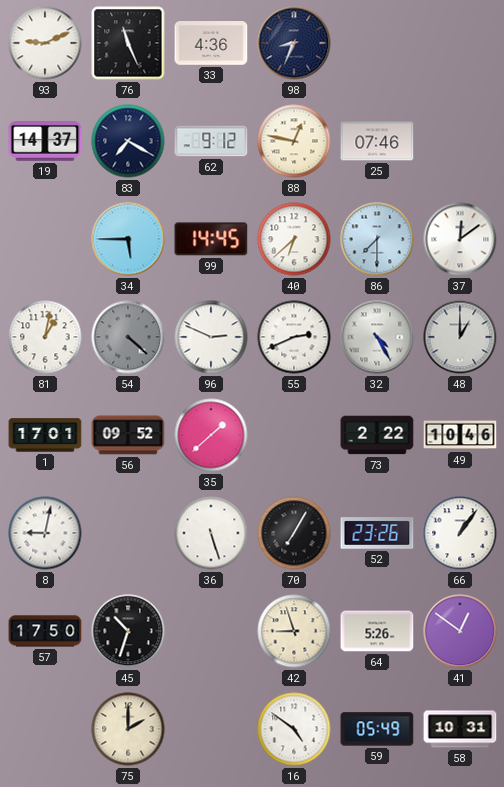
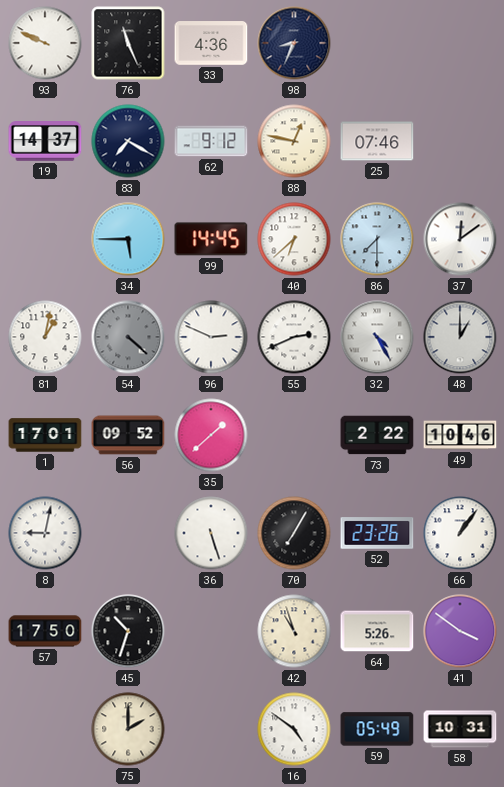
93: 9:11 -> 9:49 (45, 43)
42: 8:57 -> 10:57 (294, 631)
41: 12:51 -> 3:51 (460, 631)
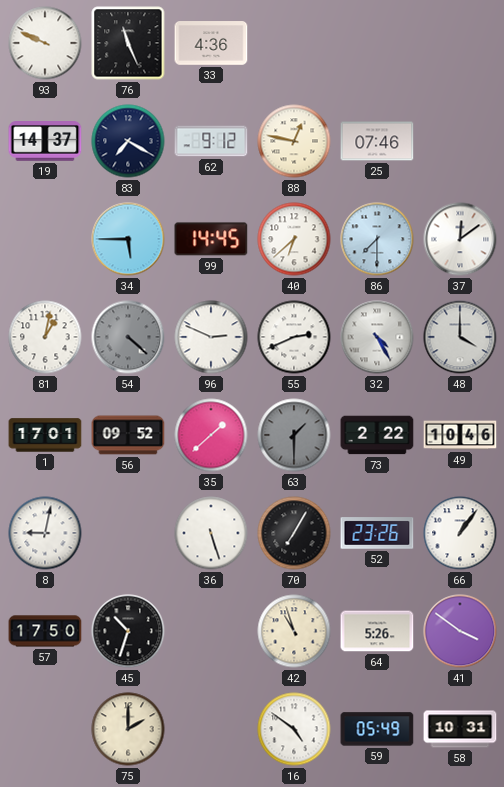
98: 8:34 -> none (294, 43)
48: 1:00 -> 4:00 (460, 337)
63: none -> 1:30 (294, 435)
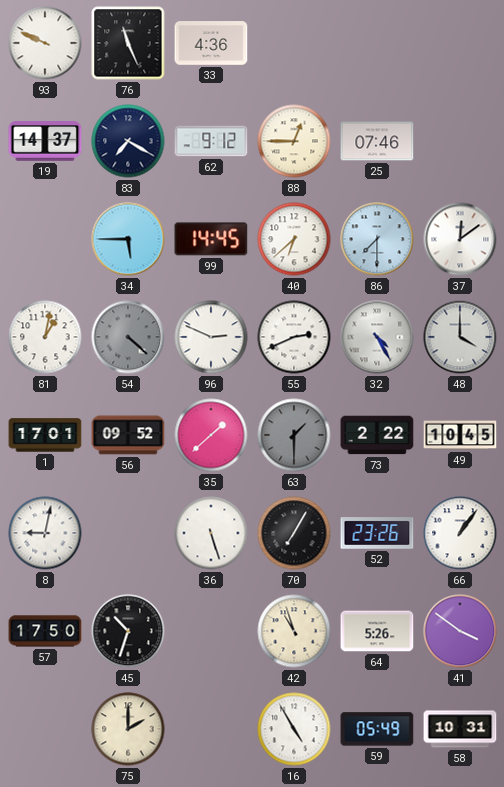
88: 12:47 -> 12:45 (294, 141)
49: 10:46 -> 10:45 (460, 435)
16: 4:51 -> 4:55 (294, 729)
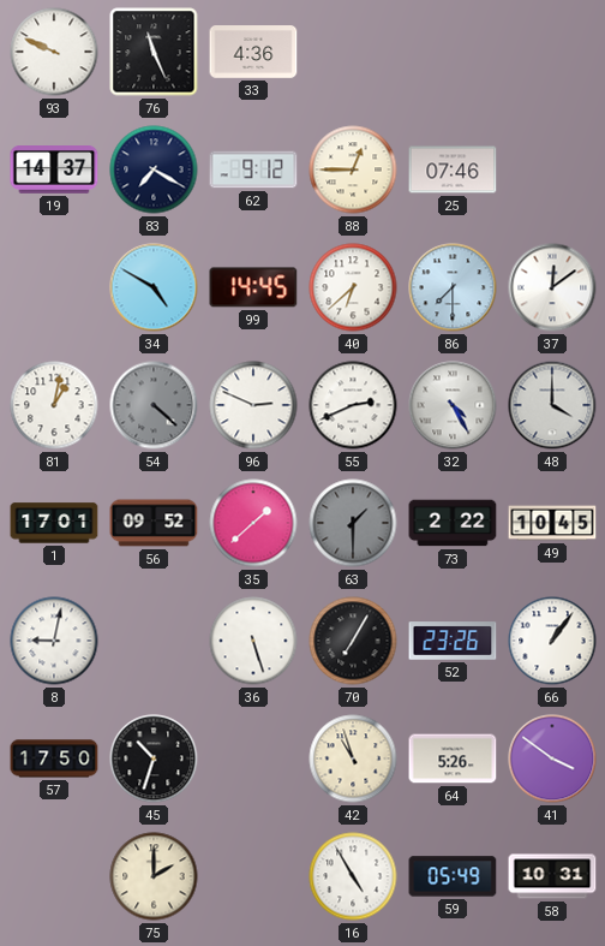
34: 5:45 -> 4:50 (154, 287)
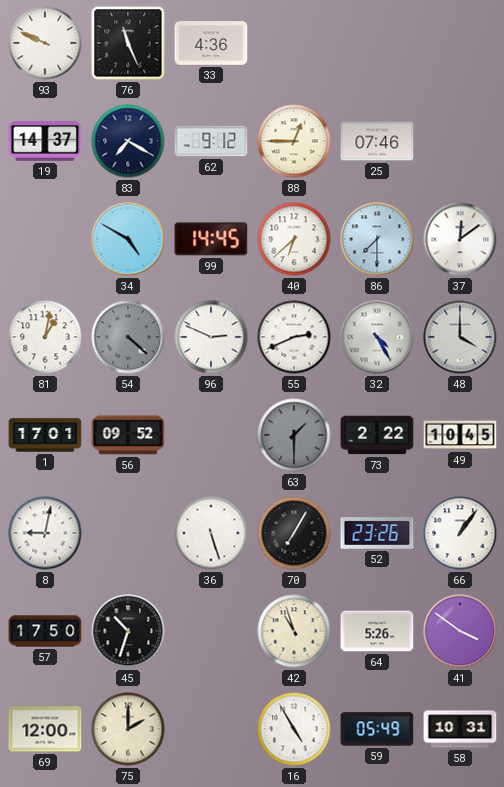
35: 1:38 -> none (253, 523)
69: none -> 12:00 (45, 729)
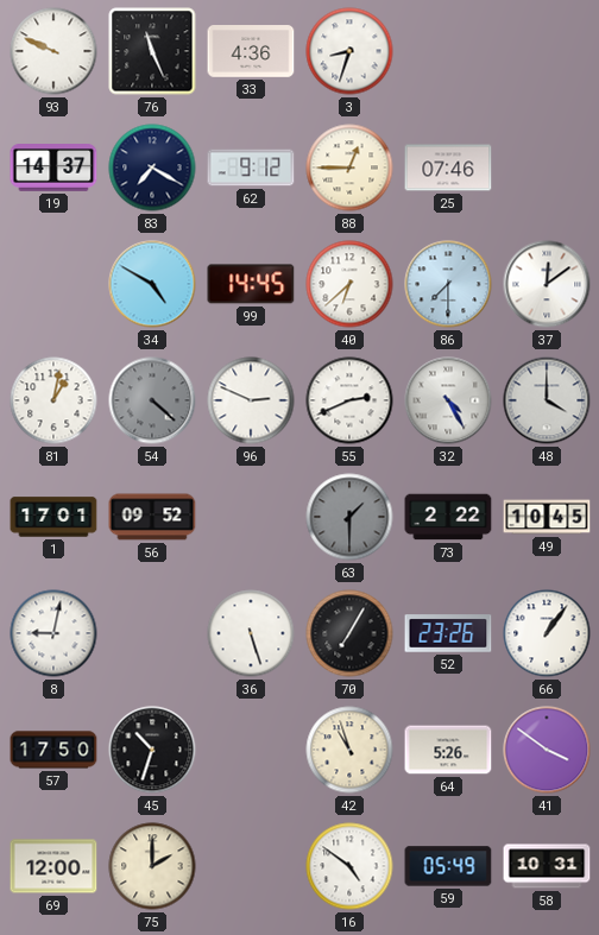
3: none -> 8:33 (349, 51)
16: 4:55 -> 4:51 (349, 866)
